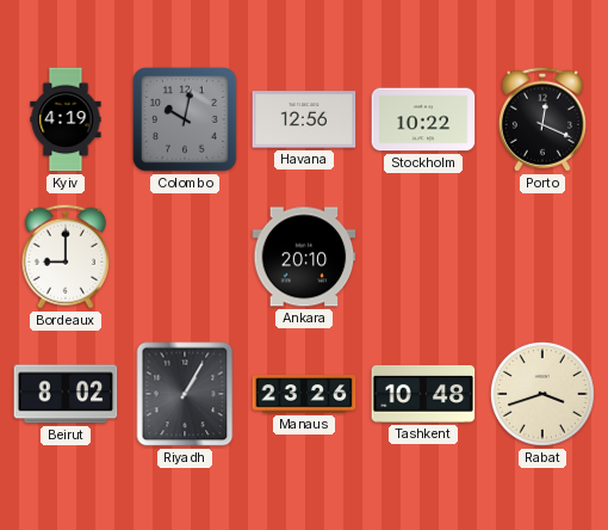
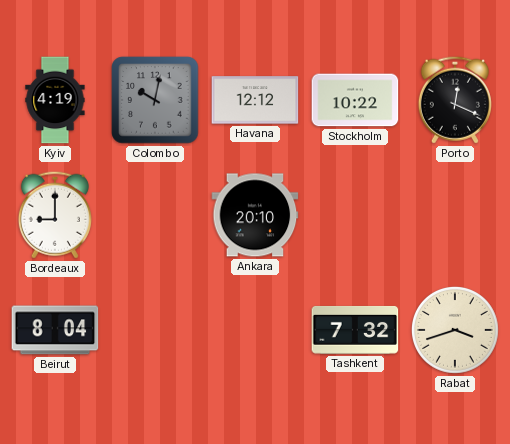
Havana: 12:56 -> 12:12 (255, 100)
Beirut: 8:02 -> 8:04 (55, 330)
Riyadh: 1:05 -> none (185, 394)
Manaus: 23:26 -> none (304, 394)
Tashkent: 10:48 -> 7:32 (355, 330)
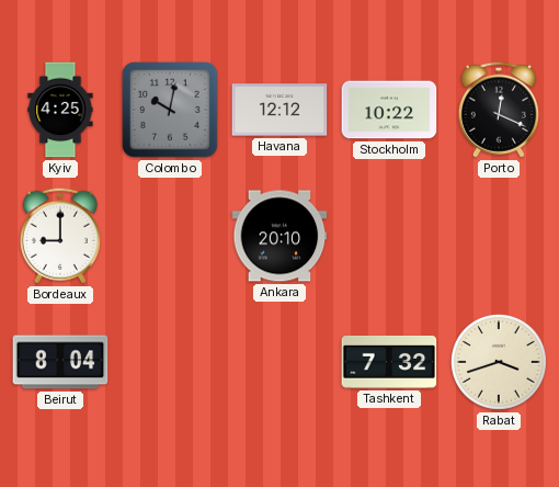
Kyiv: 4:19 -> 4:25 (60, 110)
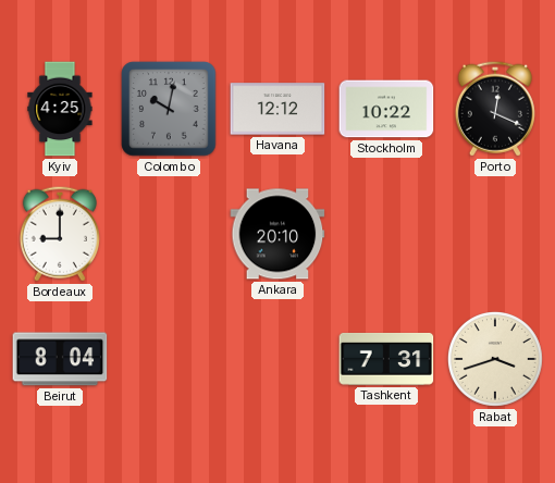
Tashkent: 7:32 -> 7:31 (386, 359)
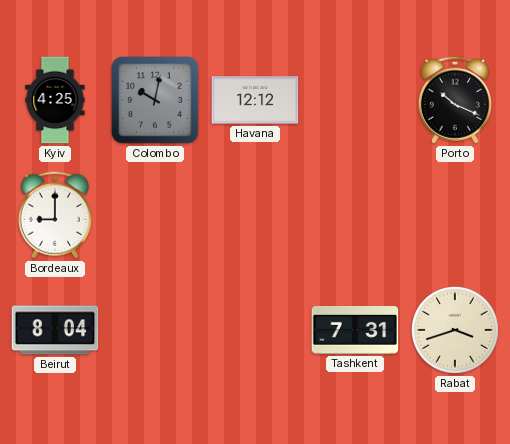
Stockholm: 10:22 -> none (386, 109)
Porto: 12:19 -> 10:19 (455, 100)
Ankara: 20:10 -> none (277, 234)
